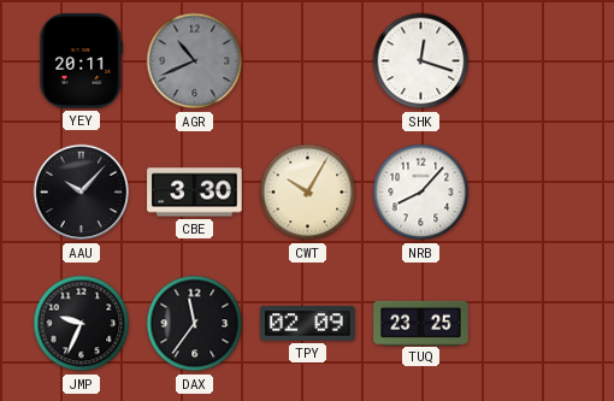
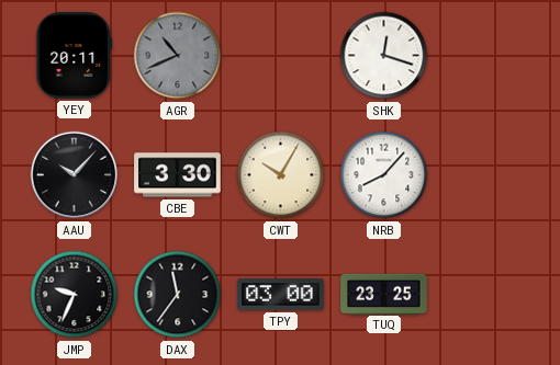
TPY: 02:09 -> 03:00 (281, 295)
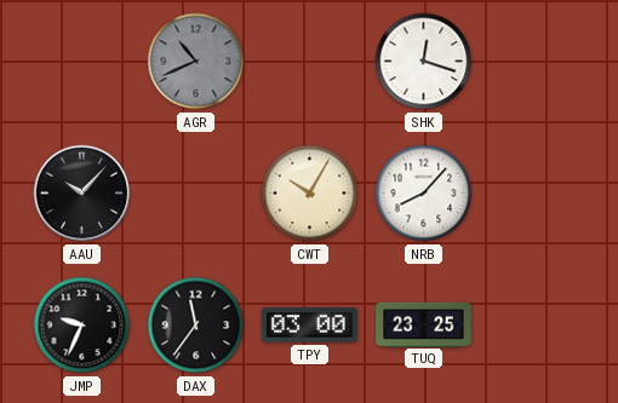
YEY: 20:11 -> none (75, 56)
CBE: 3:30 -> none (178, 175)
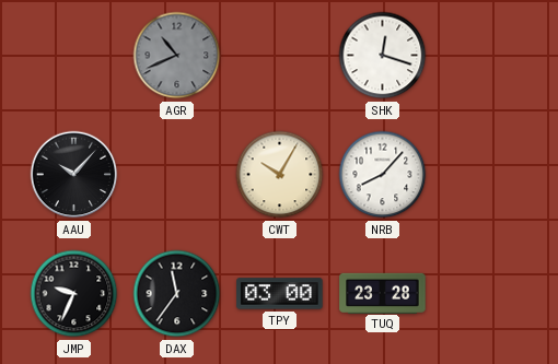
TUQ: 23:25 -> 23:28 (383, 293)
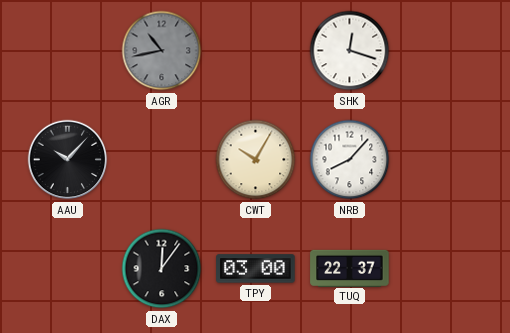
AGR: 10:41 -> 10:43 (162, 51)
JMP: 9:34 -> none (74, 294)
DAX: 11:36 -> 12:06 (162, 269)
TUQ: 23:28 -> 22:37 (350, 268)
